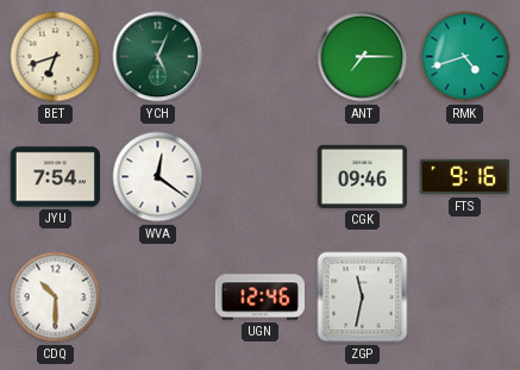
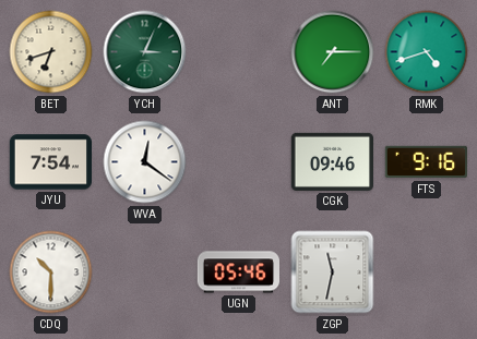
YCH: 5:04 -> 3:04 (145, 52)
UGN: 12:46 -> 05:46 (238, 273)
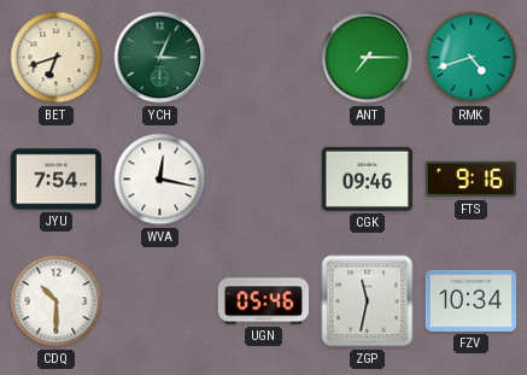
WVA: 12:21 -> 12:17 (160, 180)
FZV: none -> 10:34 (470, 300)
